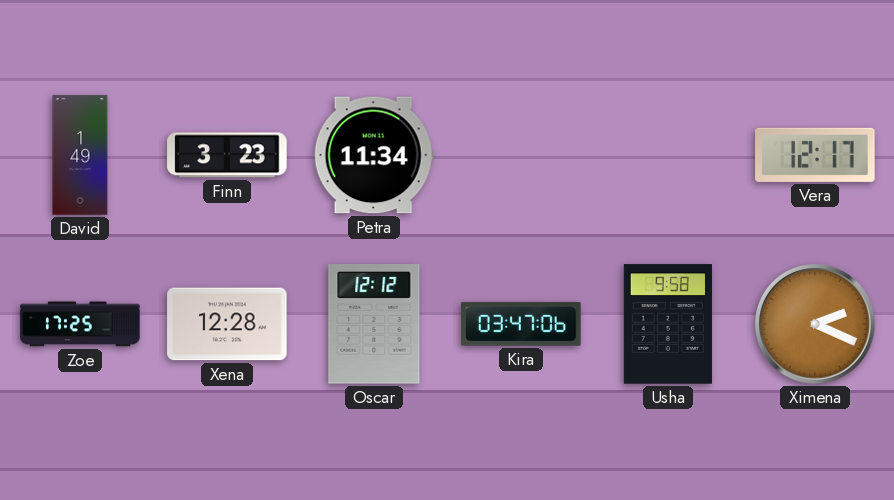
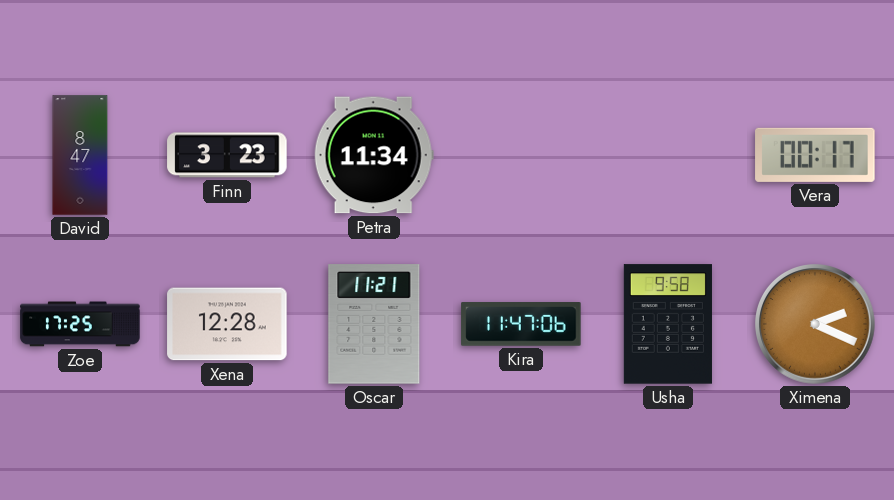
David: 1:49 -> 8:47 (80, 155)
Vera: 12:17 -> 00:17 (815, 155)
Oscar: 12:12 -> 11:21 (374, 324)
Kira: 03:47 -> 11:47 (521, 324)
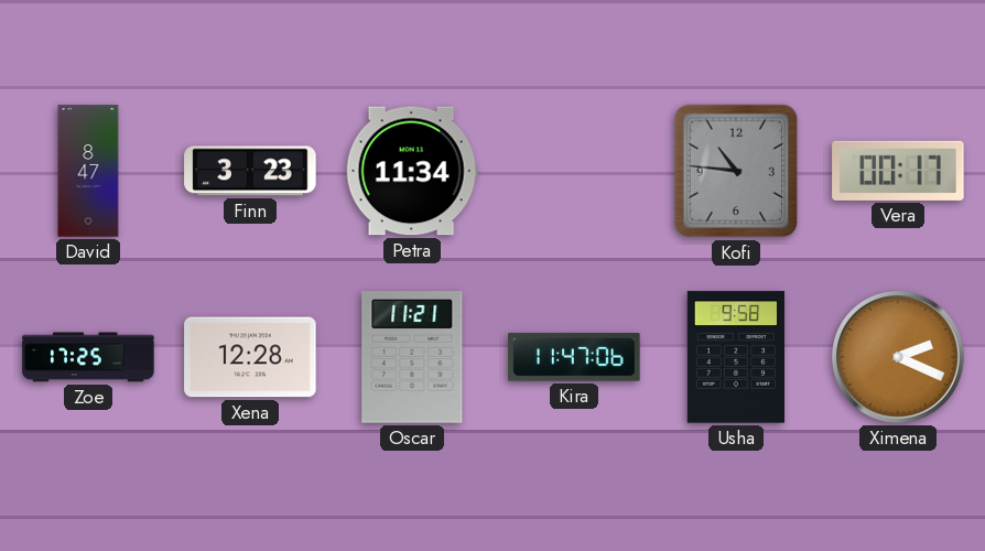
Kofi: none -> 10:46 (736, 171)
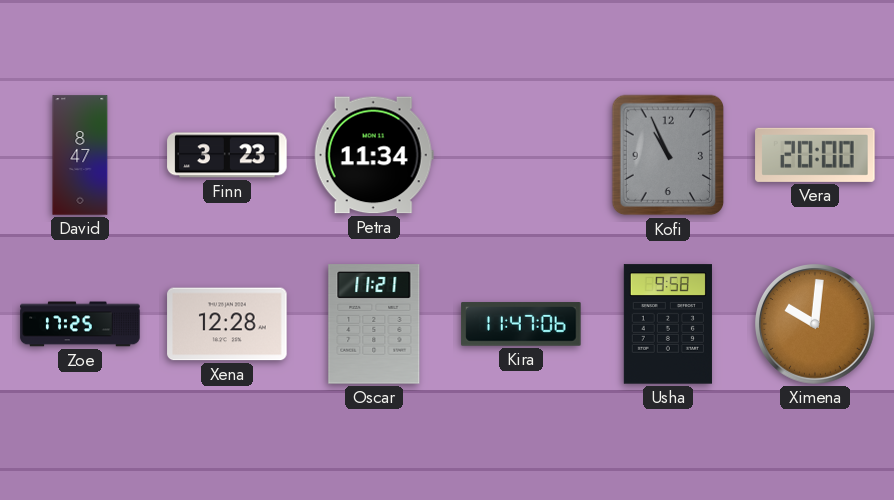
Kofi: 10:46 -> 10:56 (668, 155)
Vera: 00:17 -> 20:00 (815, 155)
Ximena: 2:19 -> 10:01 (816, 325)
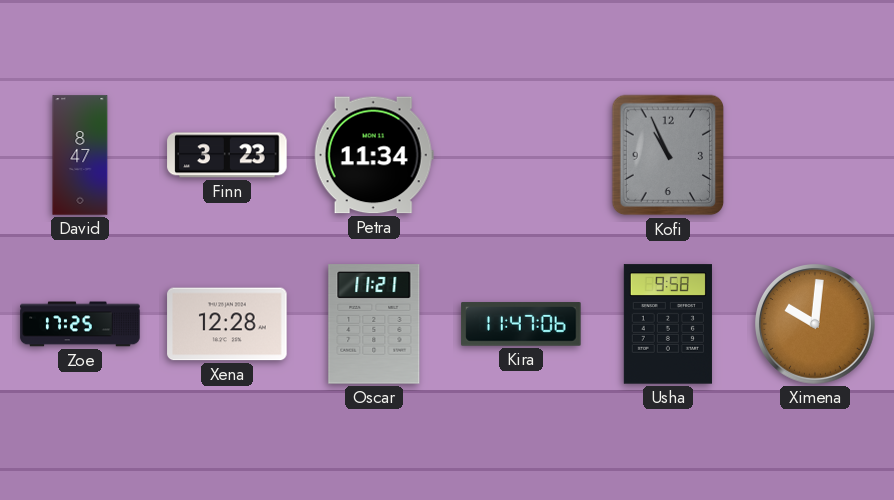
Vera: 20:00 -> none (815, 155)
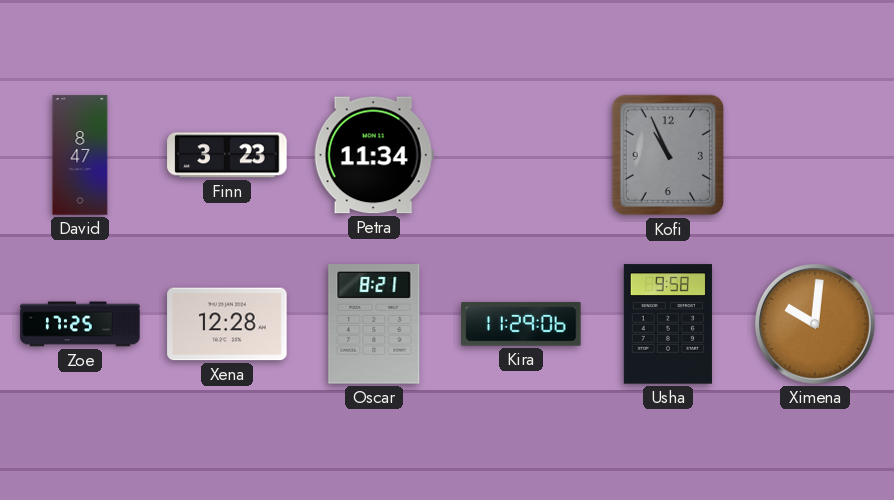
Oscar: 11:21 -> 8:21 (374, 324)
Kira: 11:47 -> 11:29 (521, 324)
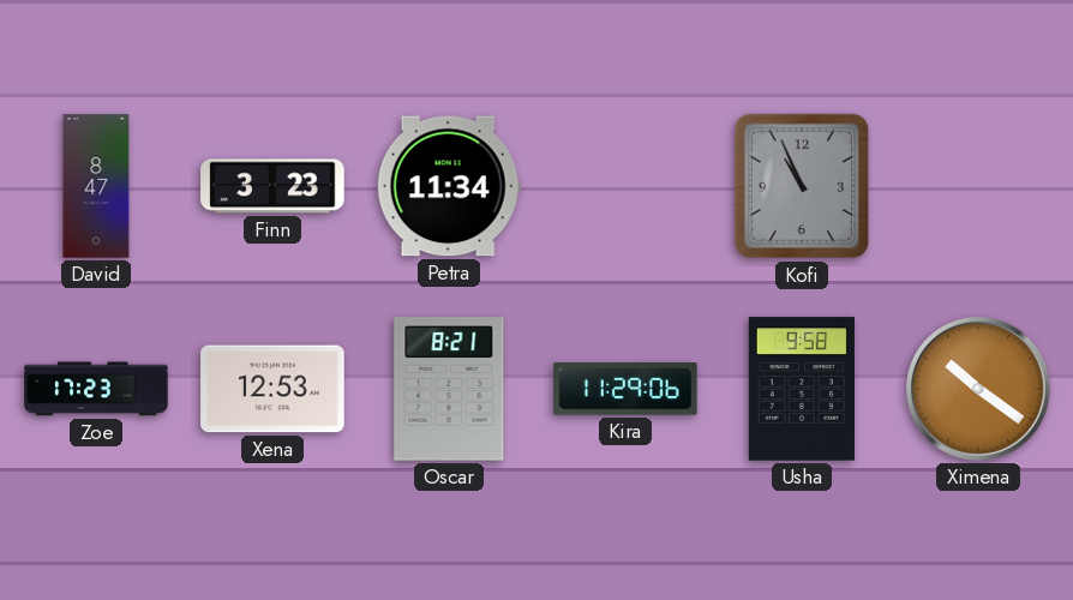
Zoe: 17:25 -> 17:23 (96, 389)
Xena: 12:28 -> 12:53 (272, 389)
Ximena: 10:01 -> 10:21 (979, 390)
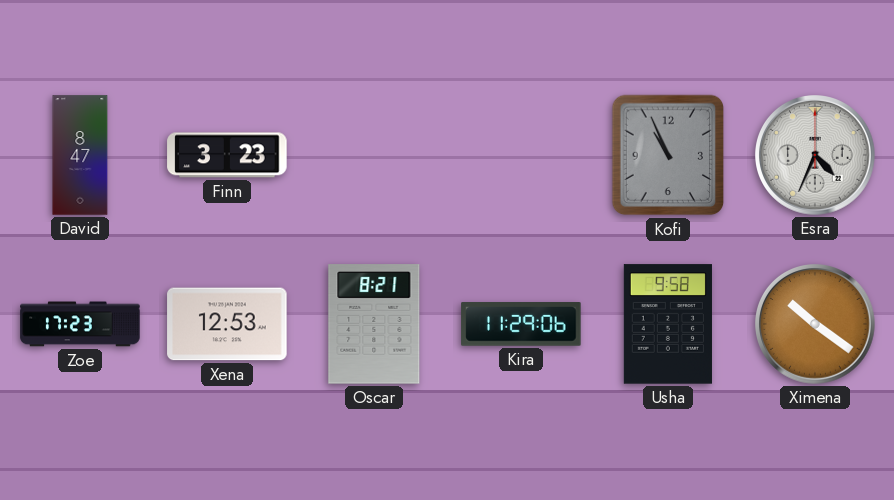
Petra: 11:34 -> none (449, 186)
Esra: none -> 4:34 (816, 156)
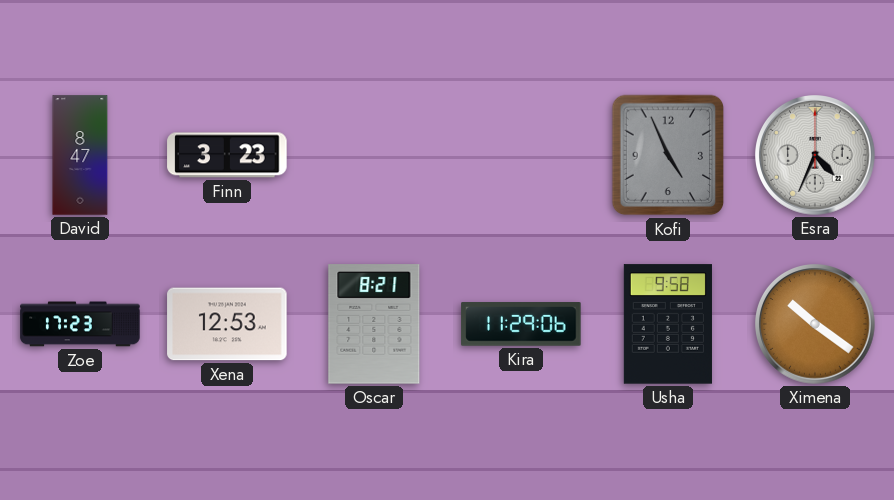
Kofi: 10:56 -> 4:56 (668, 155)
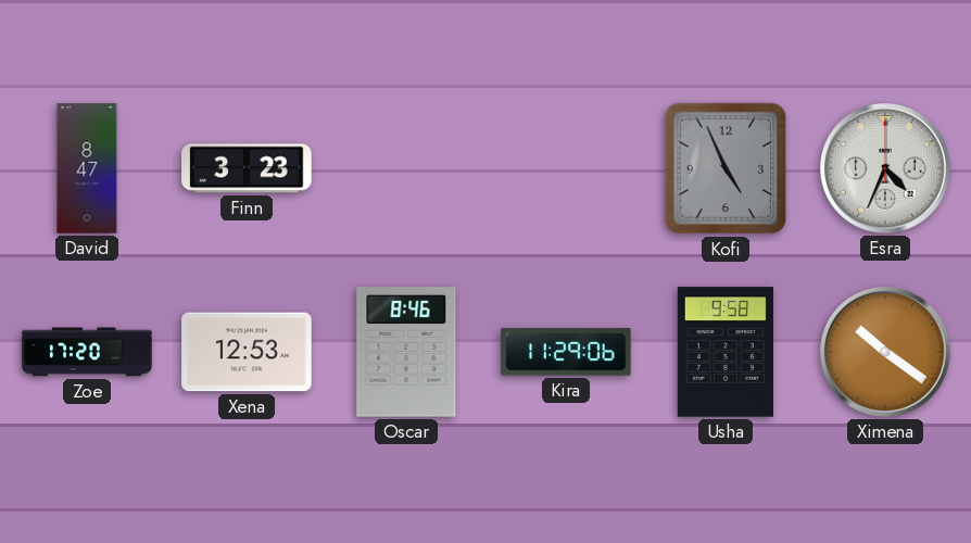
Zoe: 17:23 -> 17:20 (87, 352)
Oscar: 8:21 -> 8:46 (406, 352)
